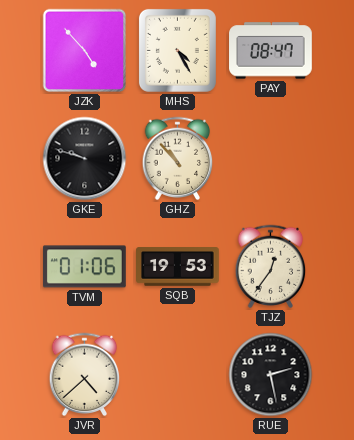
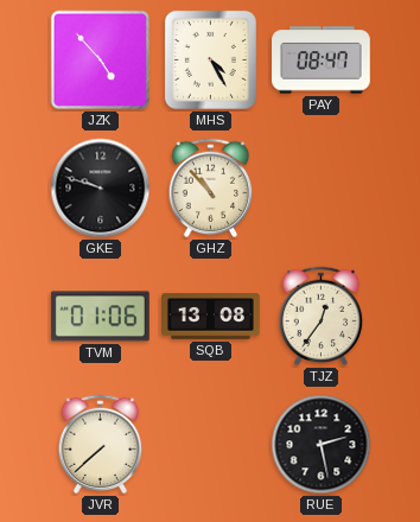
SQB: 19:53 -> 13:08 (211, 317)
JVR: 4:38 -> 7:38 (101, 445)
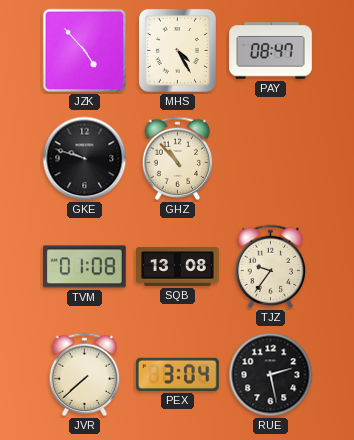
TVM: 01:06 -> 01:08 (85, 267)
TJZ: 12:36 -> 9:36 (271, 267)
PEX: none -> 3:04 (177, 374)
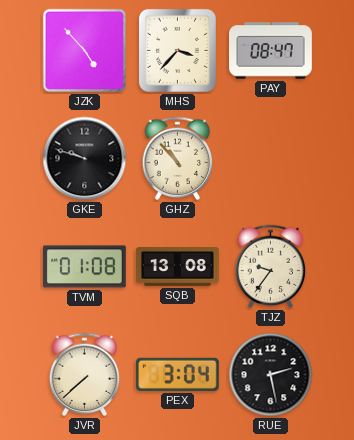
MHS: 4:25 -> 3:37 (177, 50)
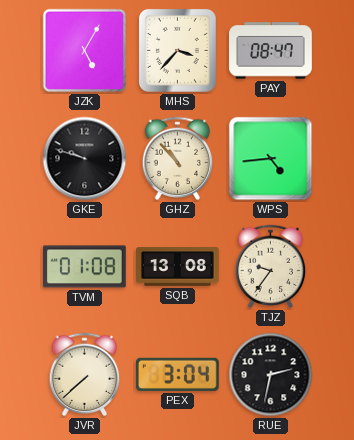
JZK: 4:53 -> 5:05 (85, 51)
WPS: none -> 4:44 (271, 159)
RUE: 2:28 -> 2:32 (271, 375)
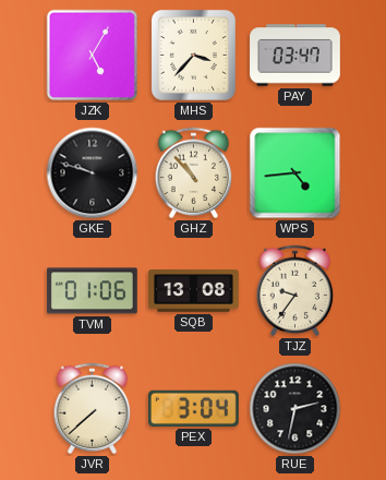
PAY: 08:47 -> 03:47 (295, 56)
TVM: 01:08 -> 01:06 (93, 291)
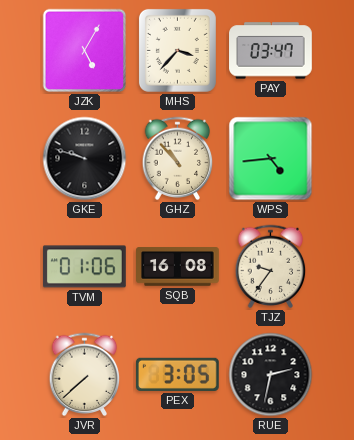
SQB: 13:08 -> 16:08 (178, 267)
PEX: 3:04 -> 3:05 (177, 374)
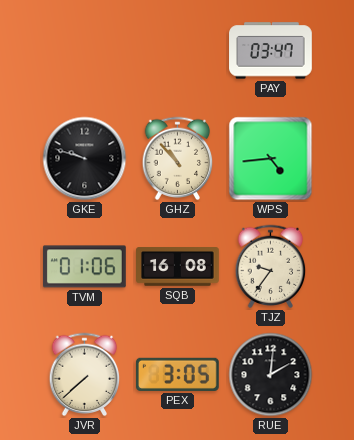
JZK: 5:05 -> none (85, 51)
MHS: 3:37 -> none (177, 50)
RUE: 2:32 -> 2:01 (271, 375)
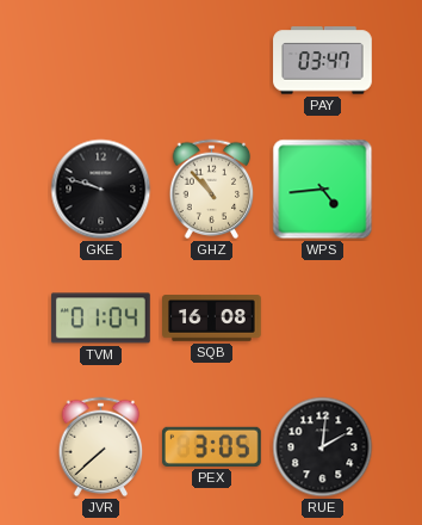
TVM: 01:06 -> 01:04 (101, 319)
TJZ: 9:36 -> none (271, 267)
